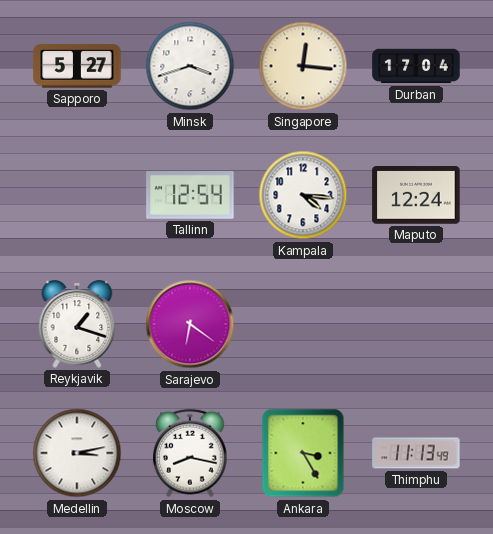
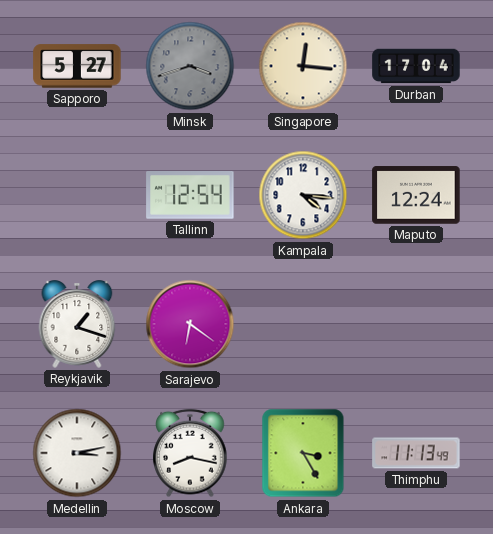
Minsk dial: white -> grey (190, 66)
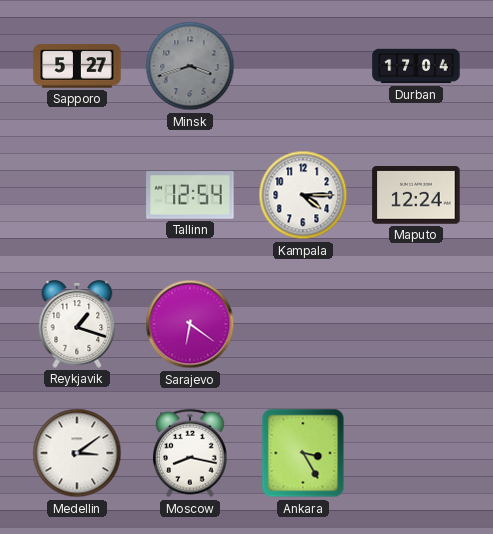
Singapore: 12:16 -> none (303, 66)
Kampala: 4:16 -> 4:15 (303, 195)
Medellin: 3:13 -> 3:09 (77, 453)
Thimphu: 11:13 -> none (416, 453)
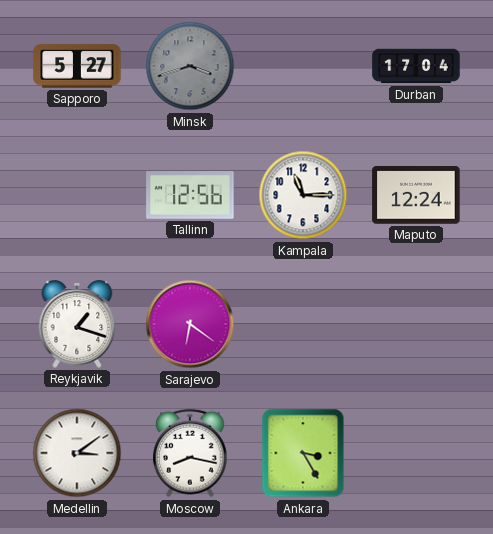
Tallinn: 12:54 -> 12:56 (190, 196)
Kampala: 4:15 -> 11:15 (303, 195)
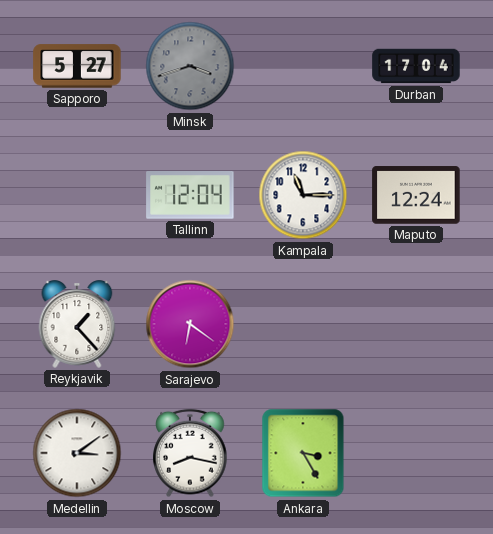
Tallinn: 12:56 -> 12:04 (190, 196)
Reykjavik: 1:18 -> 1:23 (77, 324)
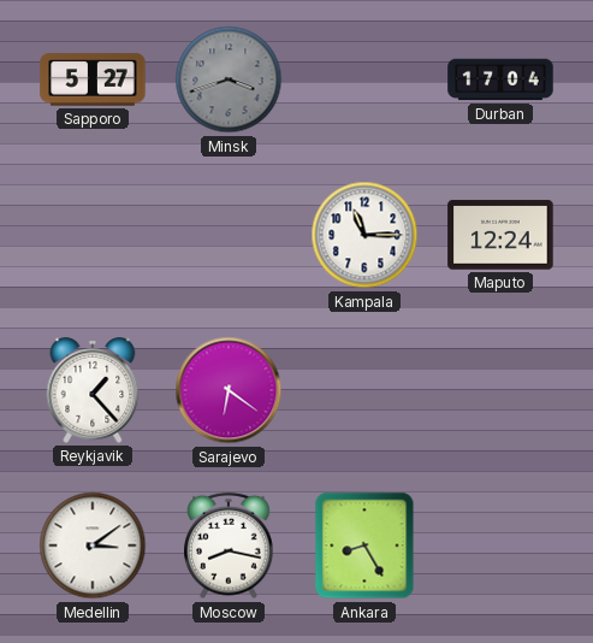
Tallinn: 12:04 -> none (190, 196)
Ankara: 3:25 -> 8:25 (364, 545)
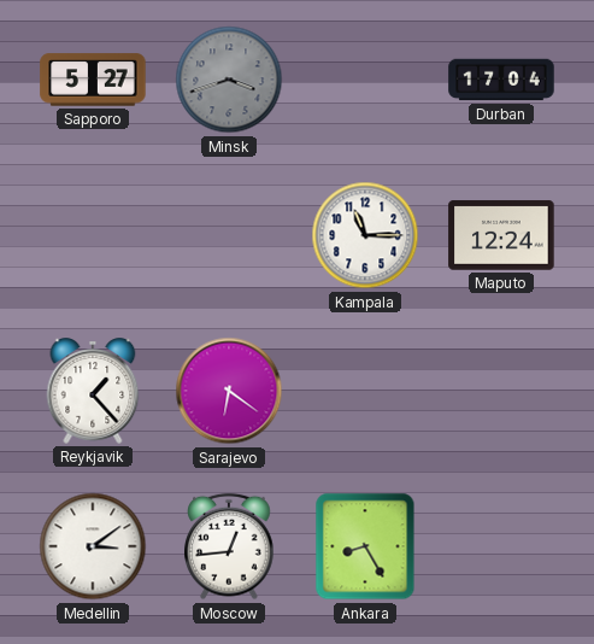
Moscow: 8:17 -> 12:44 (229, 546)
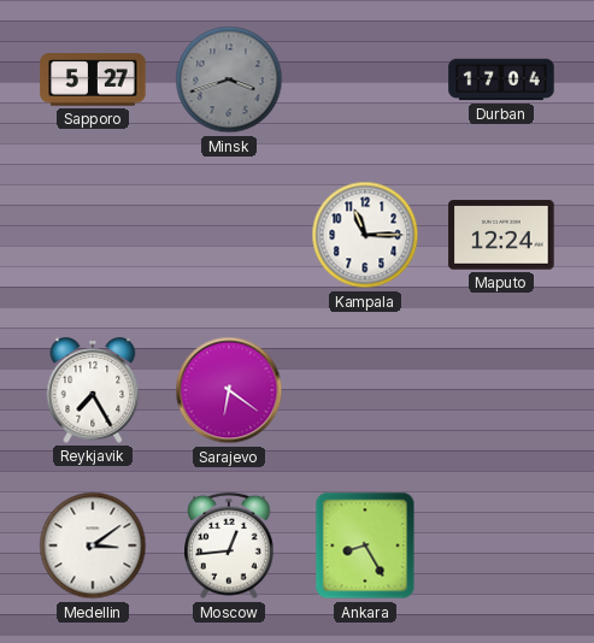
Reykjavik: 1:23 -> 7:25 (93, 390)
